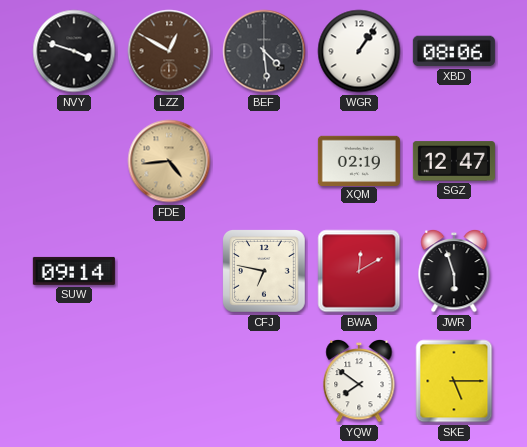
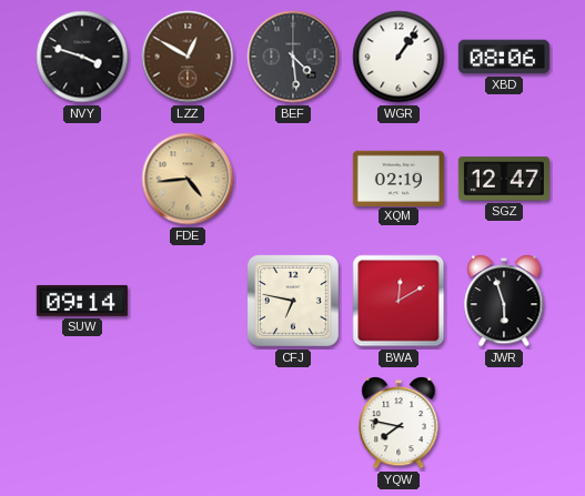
YQW: 7:51 -> 7:47 (399, 423)
SKE: 5:15 -> none (454, 381)
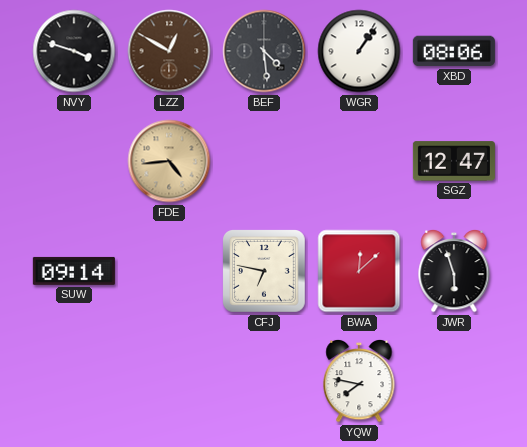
XQM: 02:19 -> none (399, 178)
BWA: 12:10 -> 12:08 (359, 271)
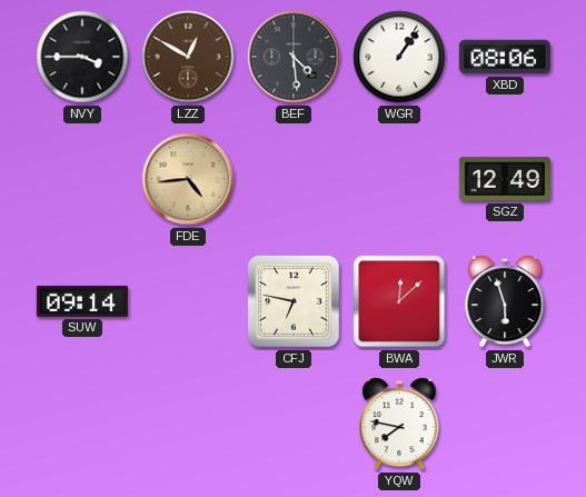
NVY: 3:48 -> 3:45 (82, 57)
SGZ: 12:47 -> 12:49 (505, 179)
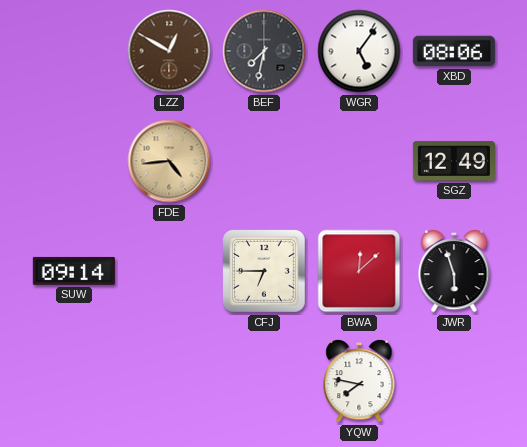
NVY: 3:45 -> none (82, 57)
BEF: 4:29 -> 7:32 (264, 51)
WGR: 1:06 -> 5:06 (359, 51)
CFJ: 6:47 -> 6:45 (265, 272)
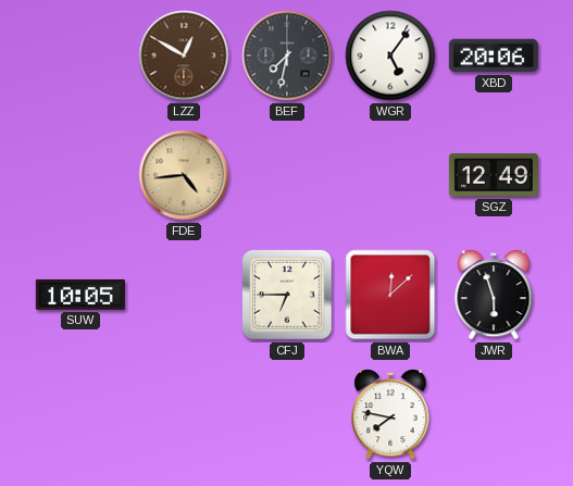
XBD: 08:06 -> 20:06 (494, 55)
SUW: 09:14 -> 10:05 (80, 295)
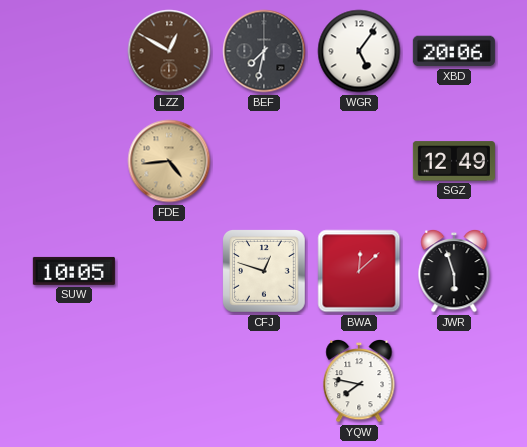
CFJ: 6:45 -> 12:48 (265, 272)
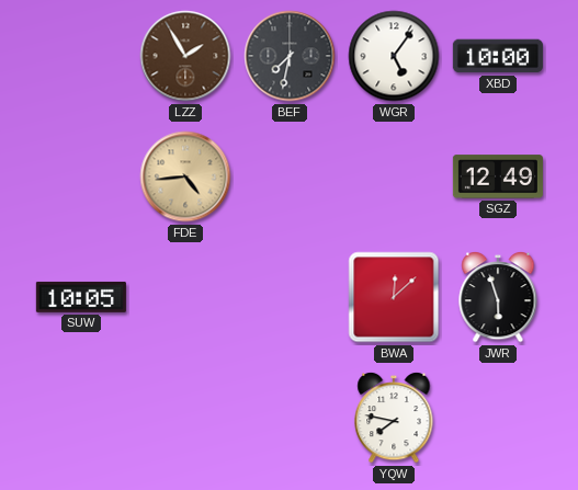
LZZ: 12:50 -> 1:55 (185, 56)
XBD: 20:06 -> 10:00 (498, 56)
CFJ: 12:48 -> none (265, 272)
